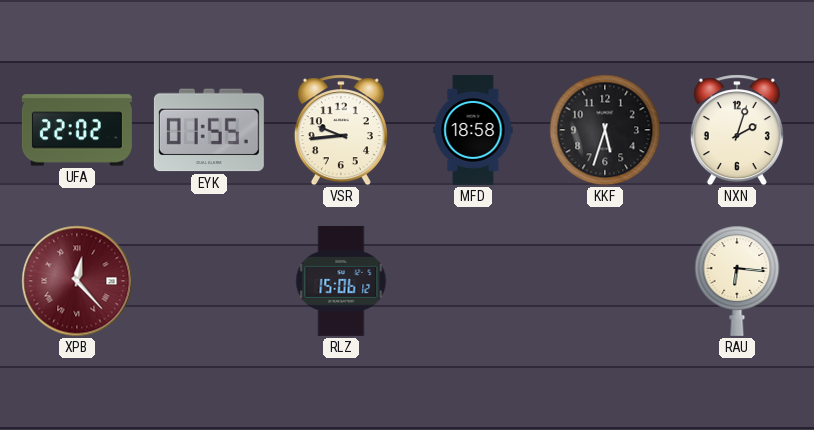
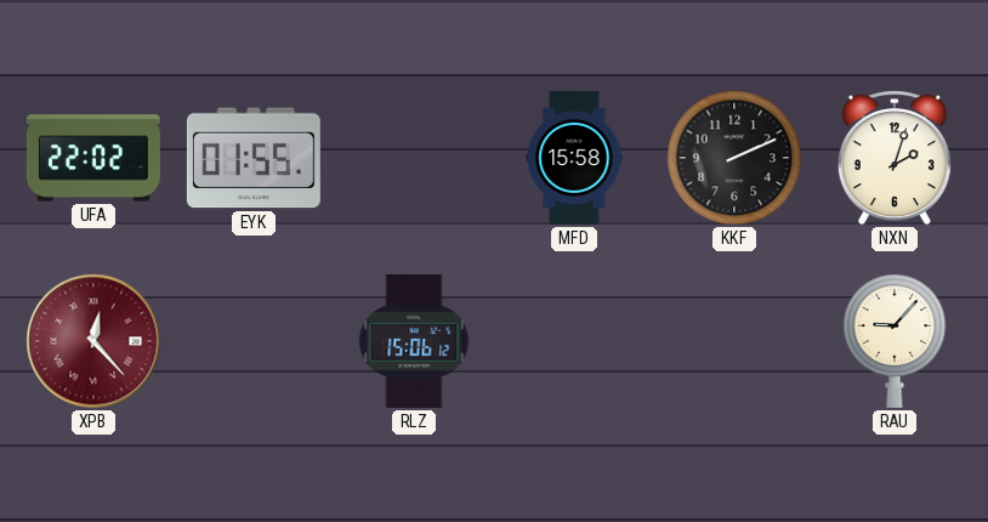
VSR: 9:44 -> none (341, 130)
MFD: 18:58 -> 15:58 (574, 158)
KKF: 5:33 -> 2:11 (734, 158)
RAU: 6:16 -> 9:07 (895, 341)
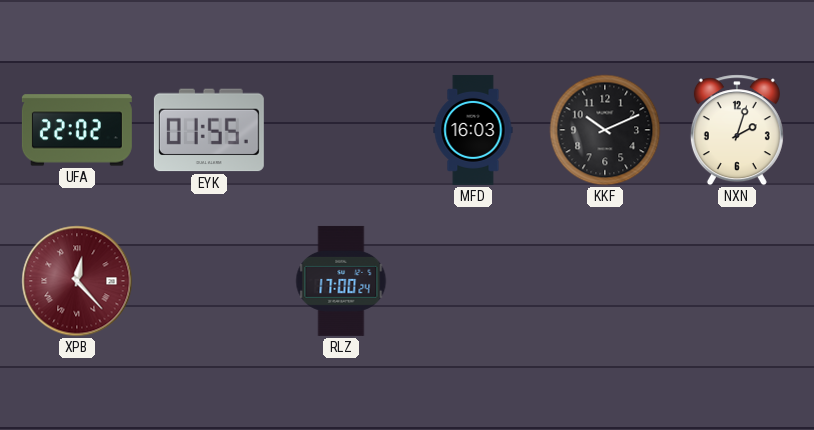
MFD: 15:58 -> 16:03 (473, 130)
KKF: 2:11 -> 10:11 (605, 130)
RLZ: 15:06 -> 17:00 (341, 281)
RAU: 9:07 -> none (895, 341)
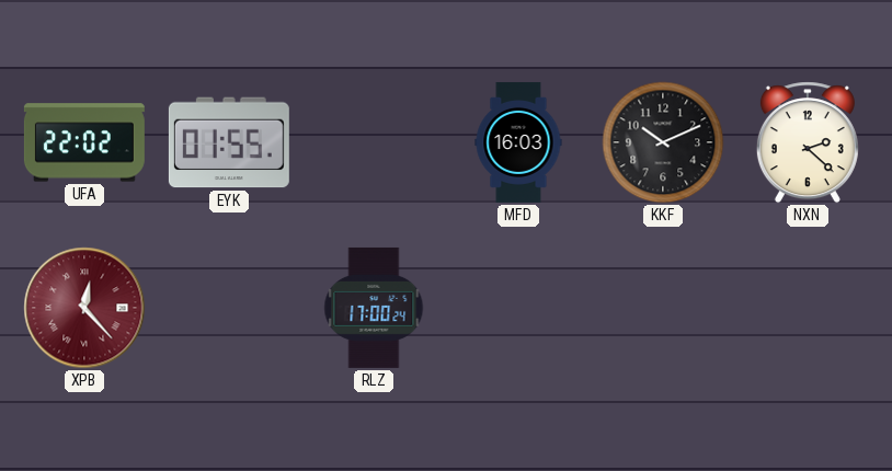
NXN: 2:03 -> 2:22 (808, 142)
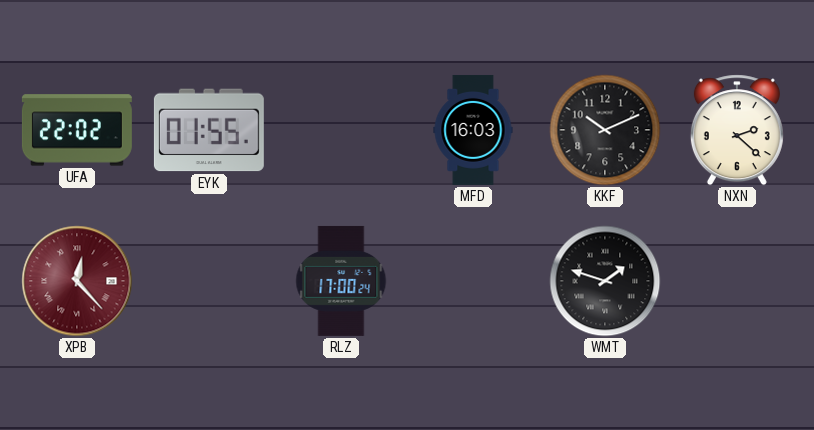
WMT: none -> 1:48 (605, 281)
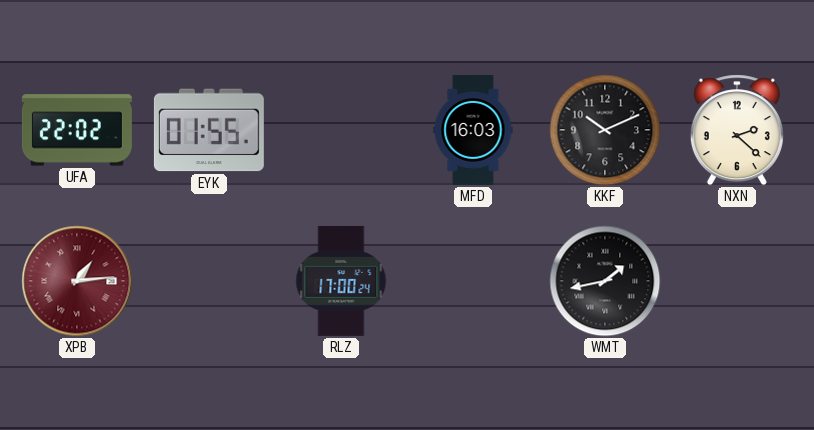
XPB: 12:23 -> 1:14 (77, 281)
WMT: 1:48 -> 1:43 (605, 281)
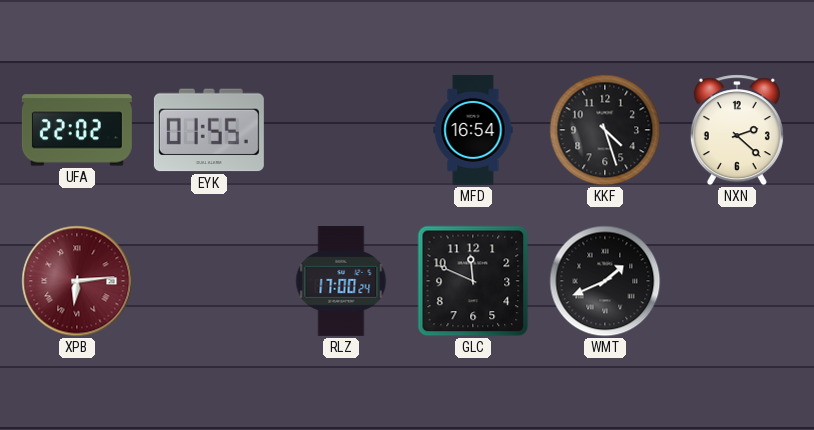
MFD: 16:03 -> 16:54 (473, 130)
KKF: 10:11 -> 4:27 (605, 130)
XPB: 1:14 -> 6:14 (77, 281)
GLC: none -> 11:49 (473, 281)
WMT: 1:43 -> 1:41 (605, 281)
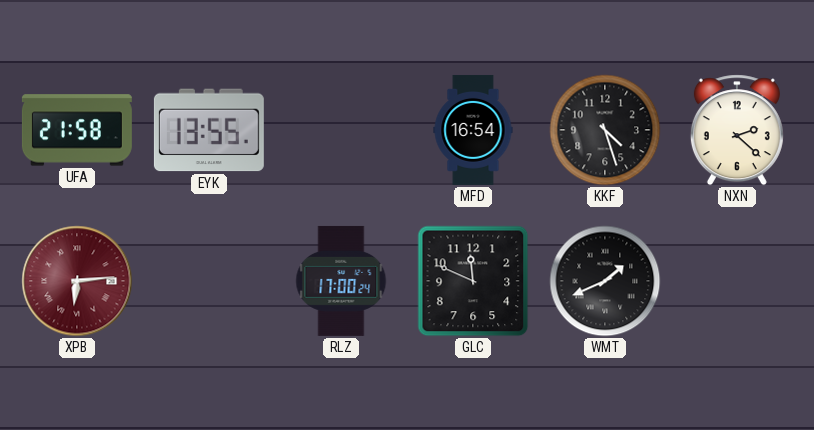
UFA: 22:02 -> 21:58 (77, 130)
EYK: 01:55 -> 13:55 (209, 130)
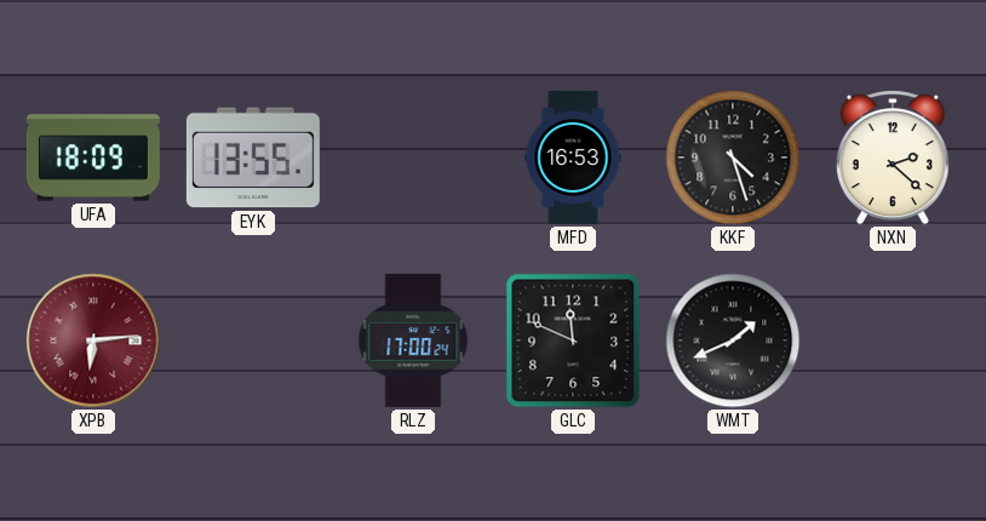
UFA: 21:58 -> 18:09 (93, 158)
MFD: 16:54 -> 16:53 (573, 158)
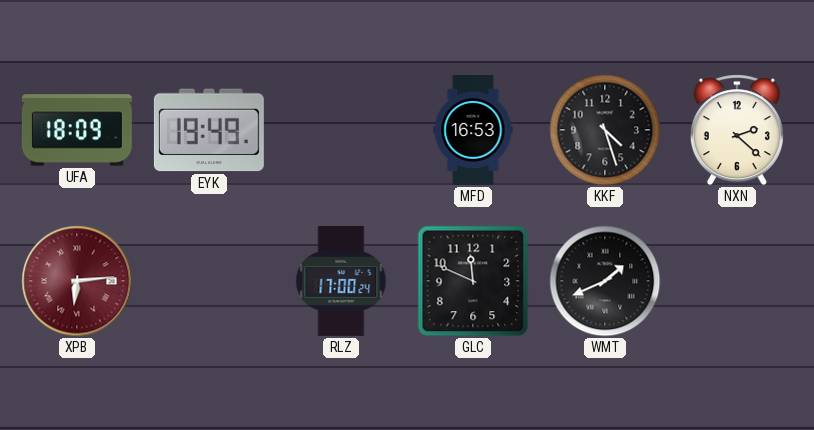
EYK: 13:55 -> 19:49 (209, 130)
